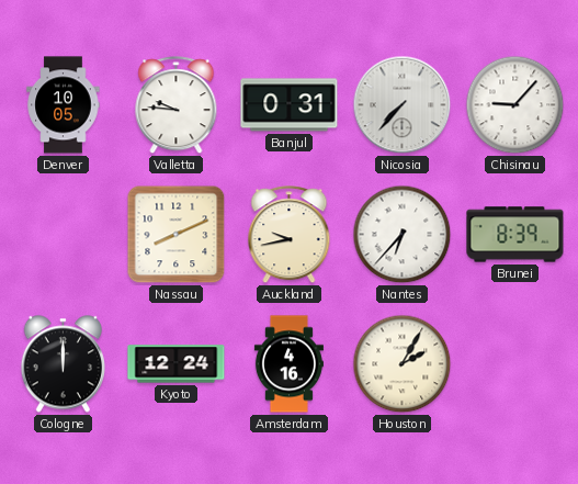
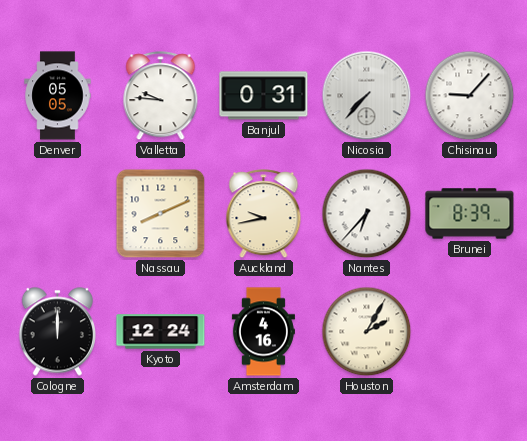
Denver: 10:05 -> 05:05 (58, 96)
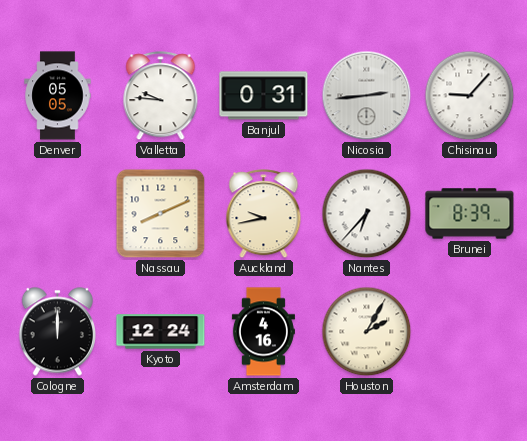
Nicosia: 7:37 -> 2:44 (367, 96)
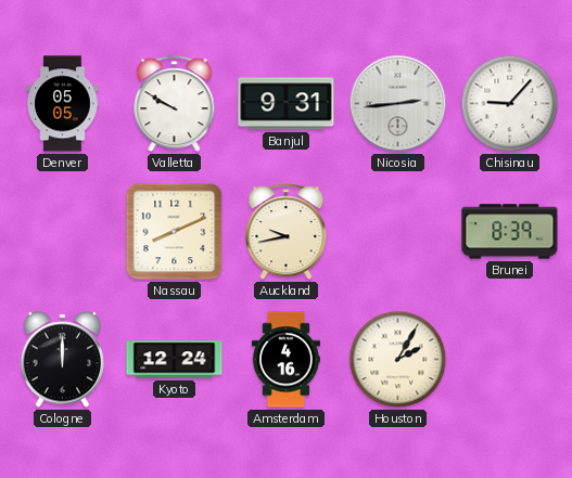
Valletta: 9:46 -> 9:50 (175, 104)
Banjul: 0:31 -> 9:31 (287, 104)
Nantes: 6:37 -> none (367, 214)
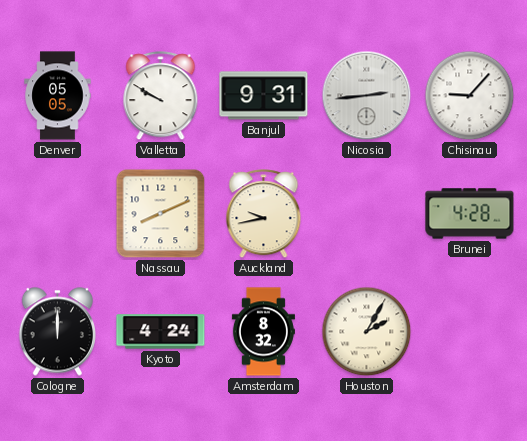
Brunei: 8:39 -> 4:28 (470, 214)
Kyoto: 12:24 -> 4:24 (161, 332)
Amsterdam: 4:16 -> 8:32 (263, 332)
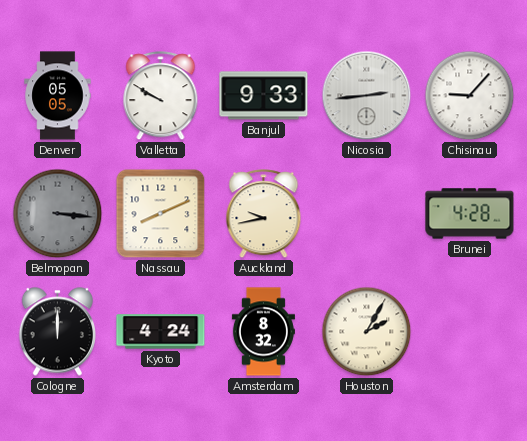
Banjul: 9:31 -> 9:33 (264, 96)
Belmopan: none -> 3:16 (58, 214)
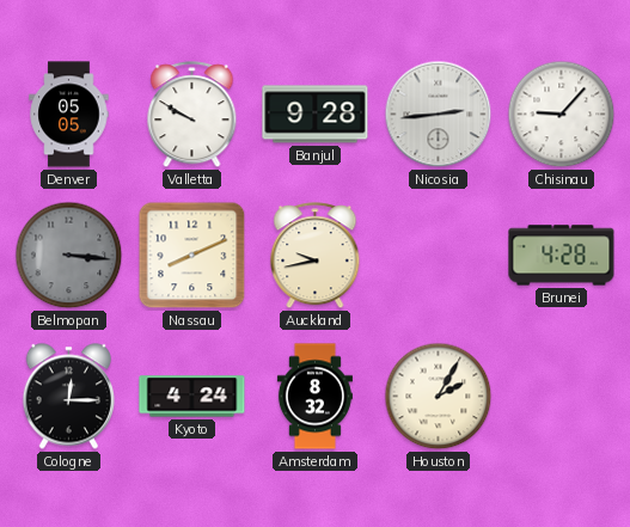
Banjul: 9:33 -> 9:28 (316, 115)
Cologne: 12:00 -> 12:15 (68, 397)
